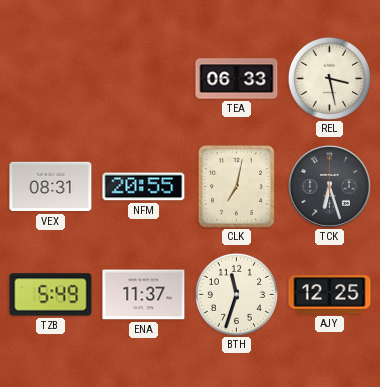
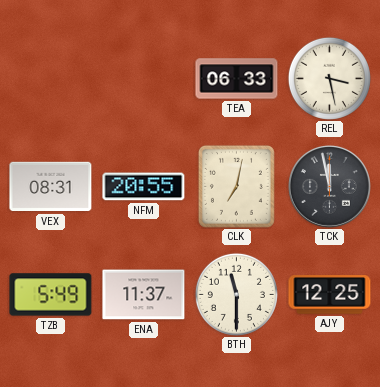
TCK: 6:27 -> 11:58 (329, 186)
BTH: 11:33 -> 11:30 (236, 294)
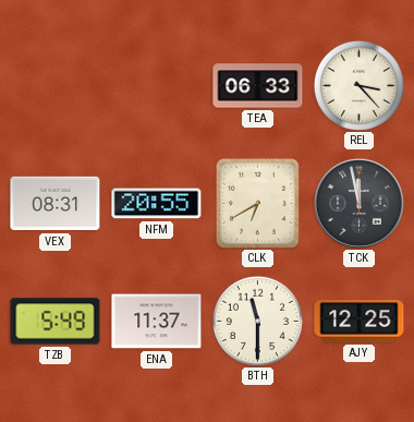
REL: 3:28 -> 3:23 (358, 85)
CLK: 7:02 -> 6:40 (257, 203)
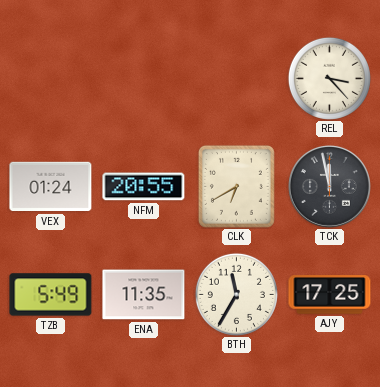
TEA: 06:33 -> none (258, 86)
VEX: 08:31 -> 01:24 (51, 187)
ENA: 11:37 -> 11:35 (144, 295)
BTH: 11:30 -> 11:35 (236, 294)
AJY: 12:25 -> 17:25 (330, 295)
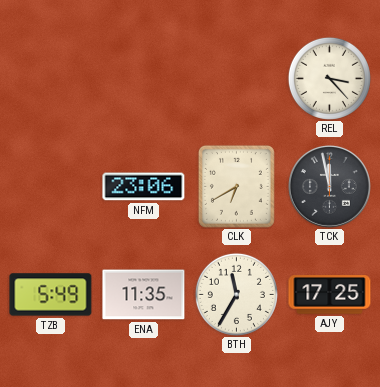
VEX: 01:24 -> none (51, 187)
NFM: 20:55 -> 23:06 (144, 187)
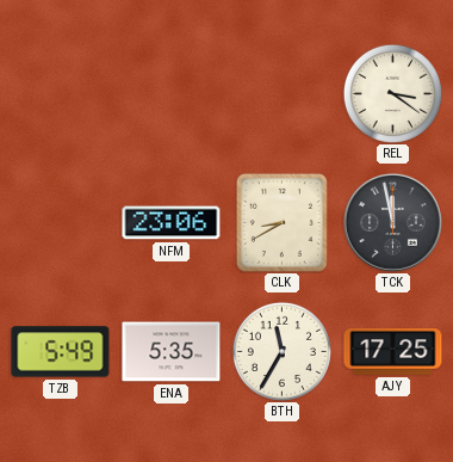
REL: 3:23 -> 3:21 (392, 93)
CLK: 6:40 -> 8:40 (281, 222)
ENA: 11:35 -> 5:35 (172, 352)
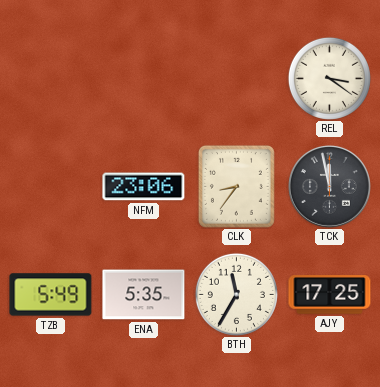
CLK: 8:40 -> 8:36 (236, 186)
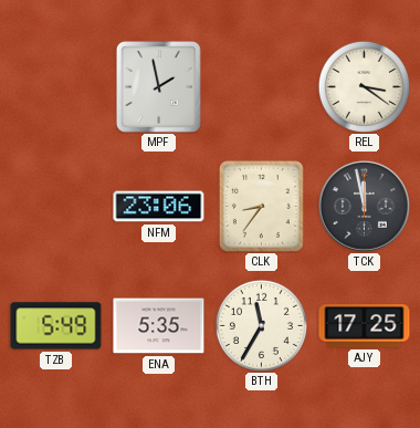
MPF: none -> 1:58 (158, 86)
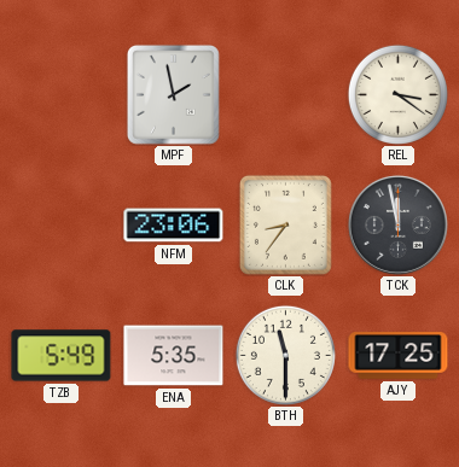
BTH: 11:35 -> 11:30 (285, 355)
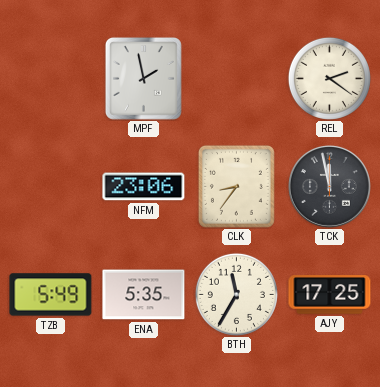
REL: 3:21 -> 2:21 (329, 78)
BTH: 11:30 -> 11:35 (236, 294)
